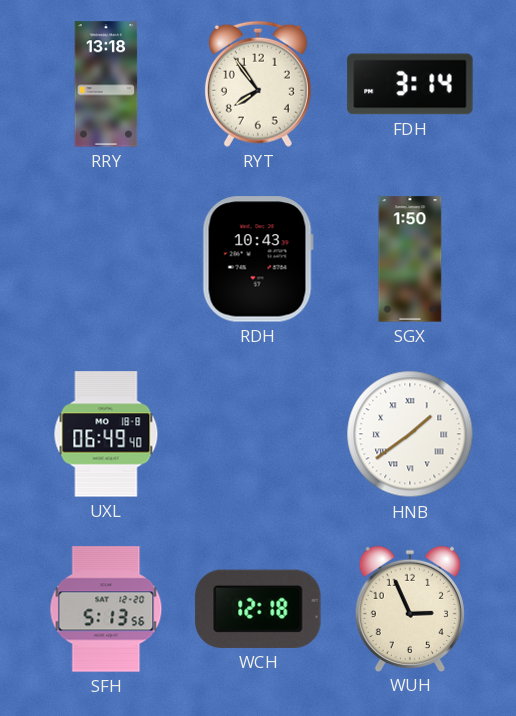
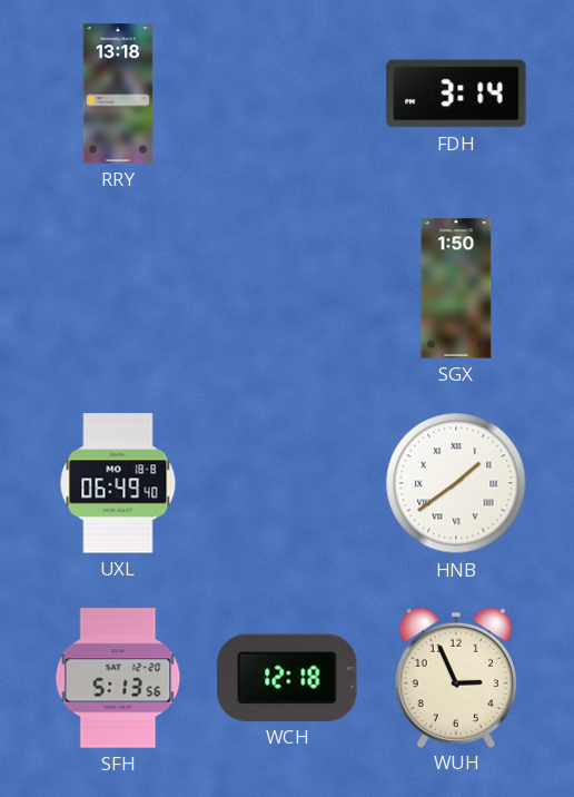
RYT: 7:54 -> none (258, 84)
RDH: 10:43 -> none (258, 259)
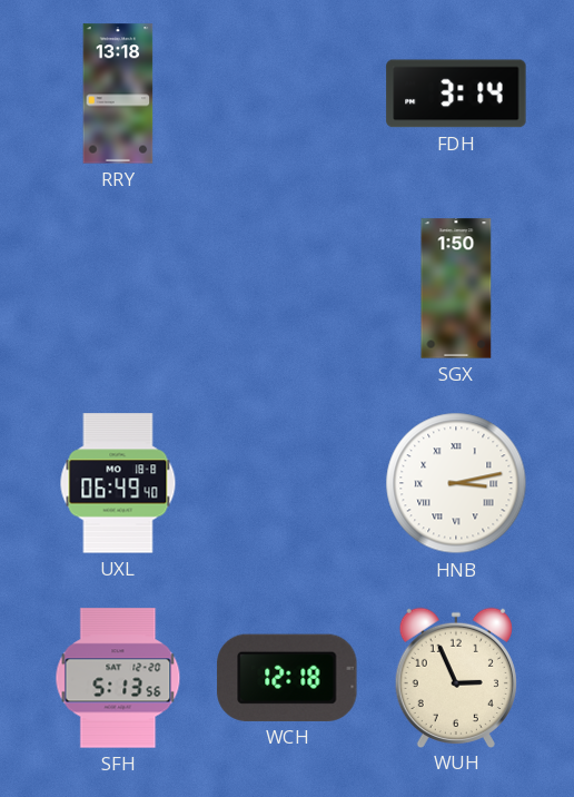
HNB: 1:39 -> 3:13 (456, 483)
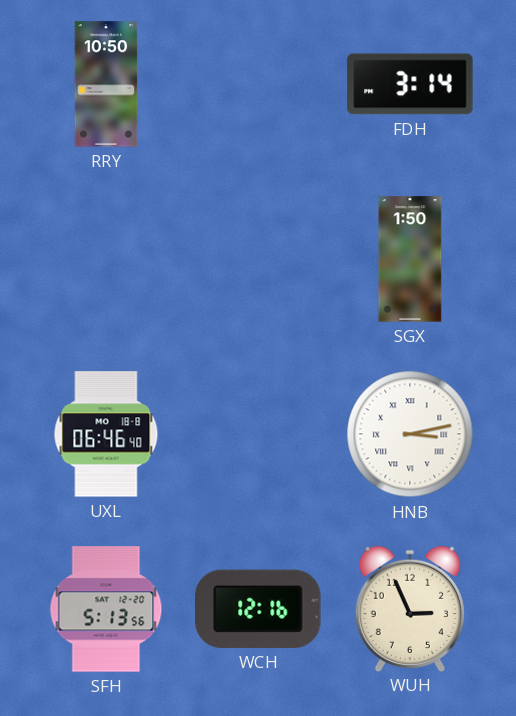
RRY: 13:18 -> 10:50 (106, 84)
UXL: 06:49 -> 06:46 (106, 434)
WCH: 12:18 -> 12:16 (258, 609)
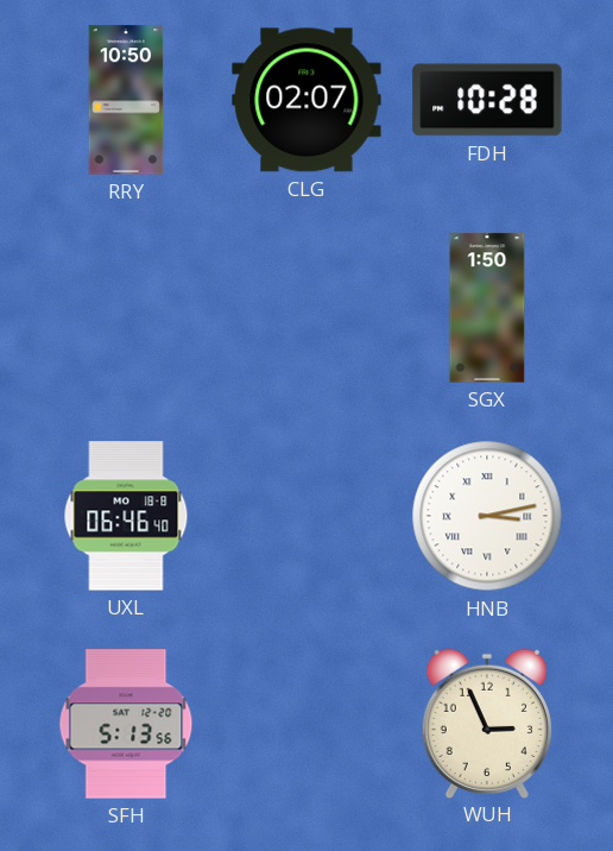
CLG: none -> 02:07 (306, 100)
FDH: 3:14 -> 10:28 (487, 100)
WCH: 12:16 -> none (258, 609)
